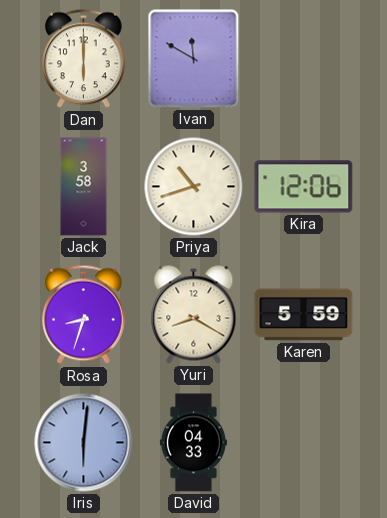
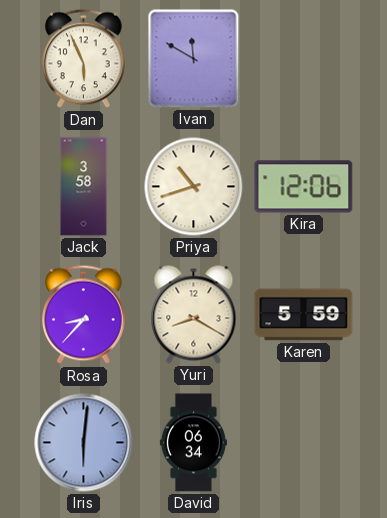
Dan: 6:00 -> 5:56 (84, 59)
Rosa: 8:33 -> 8:37 (84, 315)
David: 04:33 -> 06:34 (193, 443)
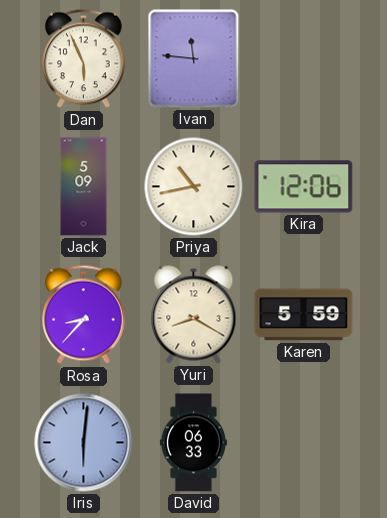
Ivan: 11:50 -> 11:46 (194, 59)
Jack: 3:58 -> 5:09 (84, 187)
Priya: 10:42 -> 10:43 (194, 187)
David: 06:34 -> 06:33 (193, 443)
